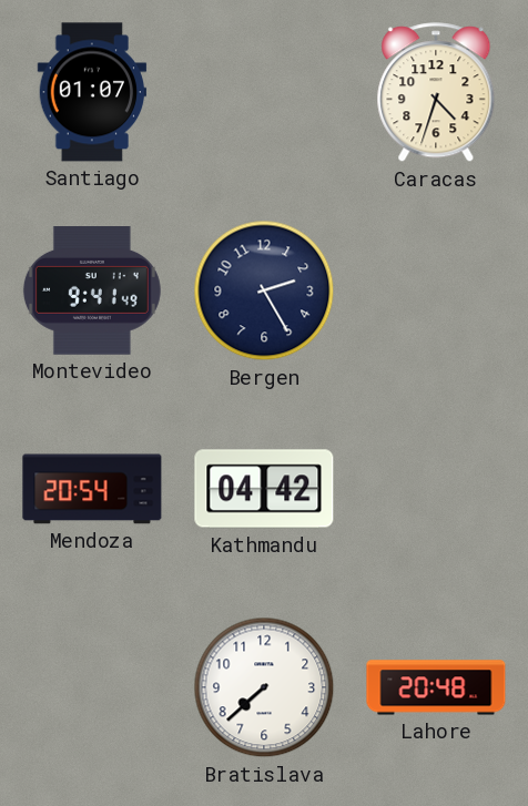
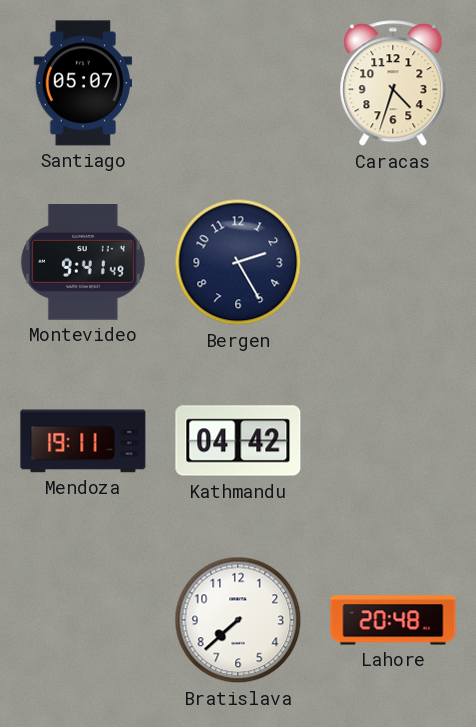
Santiago: 01:07 -> 05:07 (83, 83)
Mendoza: 20:54 -> 19:11 (83, 441)
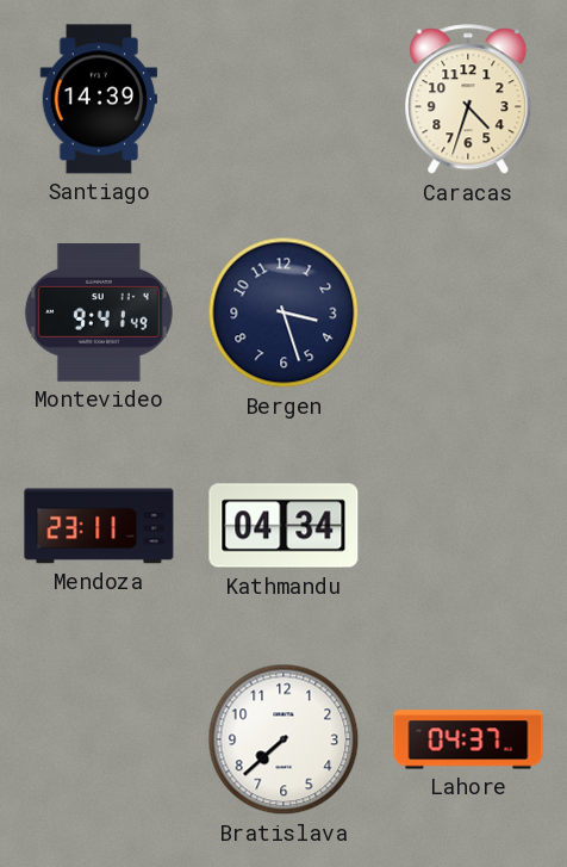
Santiago: 05:07 -> 14:39 (99, 99)
Bergen: 2:25 -> 3:27 (283, 312)
Mendoza: 19:11 -> 23:11 (99, 526)
Kathmandu: 04:42 -> 04:34 (283, 526)
Lahore: 20:48 -> 04:37 (468, 739)
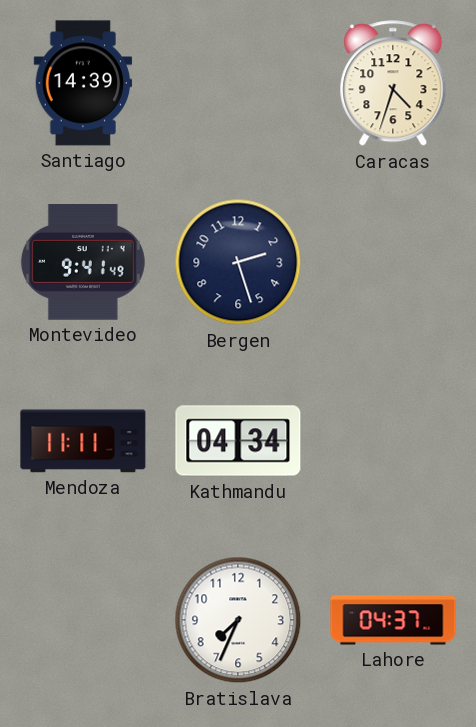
Bergen: 3:27 -> 2:27 (238, 262)
Mendoza: 23:11 -> 11:11 (83, 441)
Bratislava: 7:38 -> 7:34 (238, 620)
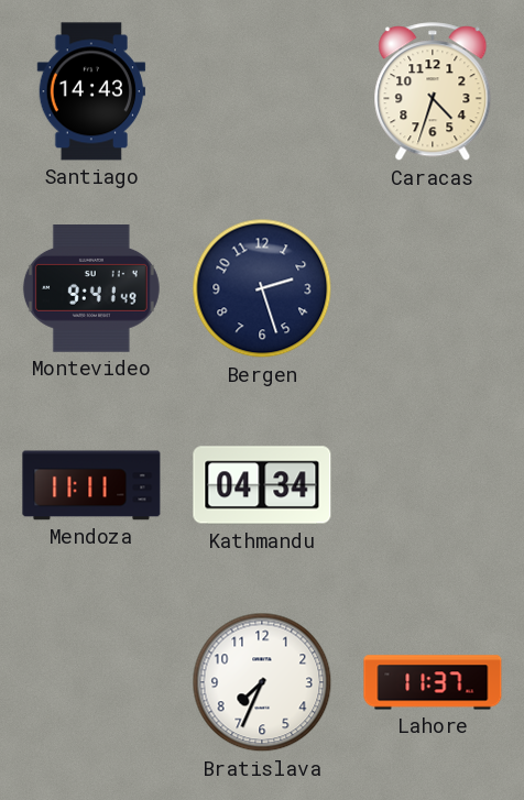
Santiago: 14:39 -> 14:43 (91, 91)
Lahore: 04:37 -> 11:37 (433, 682)
